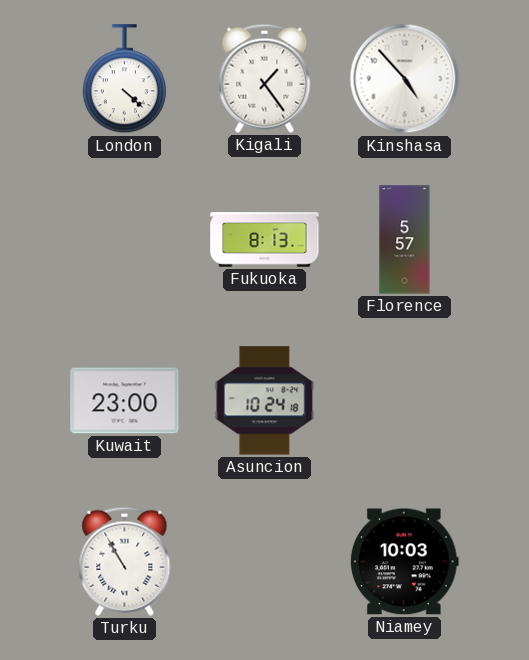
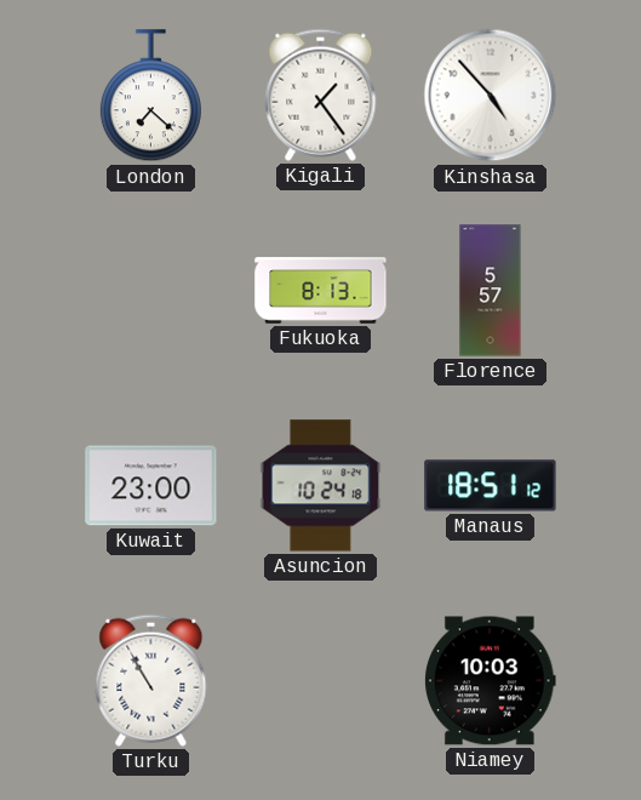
London: 4:22 -> 7:22 (150, 96)
Manaus: none -> 18:51 (491, 486)
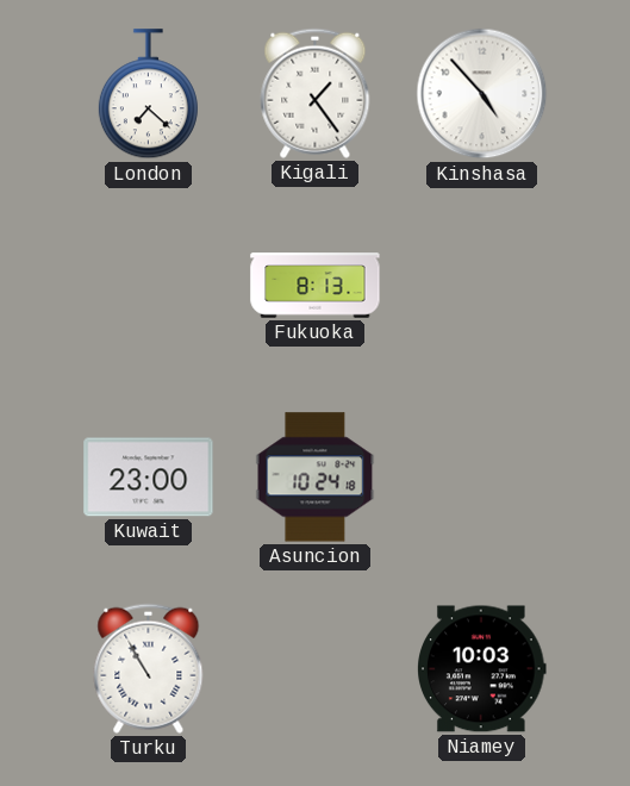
Florence: 5:57 -> none (491, 291)
Manaus: 18:51 -> none (491, 486)
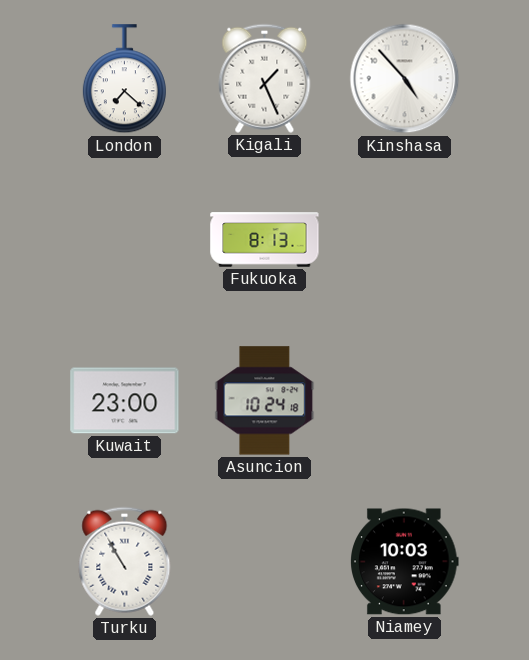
Kigali: 1:24 -> 1:26 (265, 78)
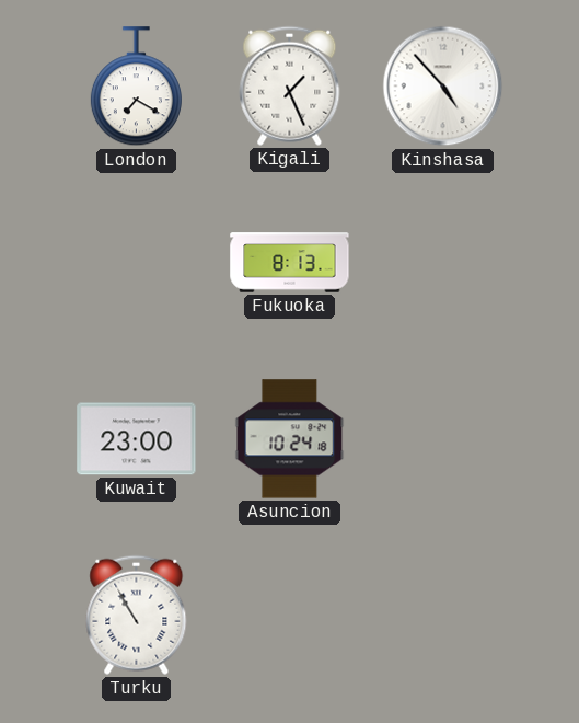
London: 7:22 -> 7:20 (136, 87)
Niamey: 10:03 -> none (405, 562)
